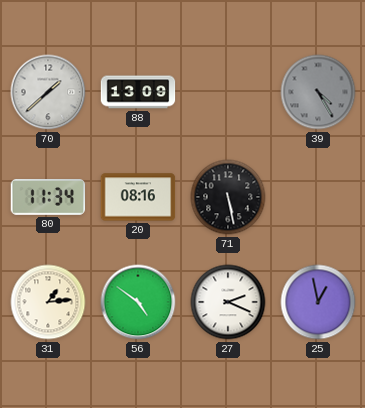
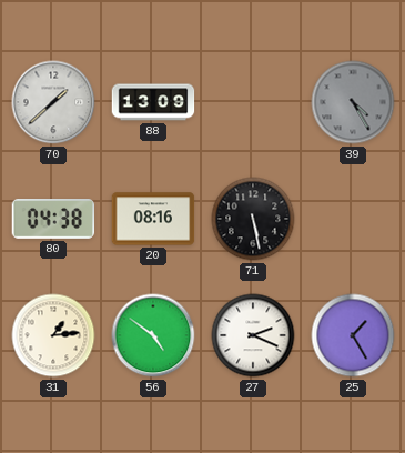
80: 11:34 -> 04:38 (53, 220)
25: 12:58 -> 1:25 (353, 335)
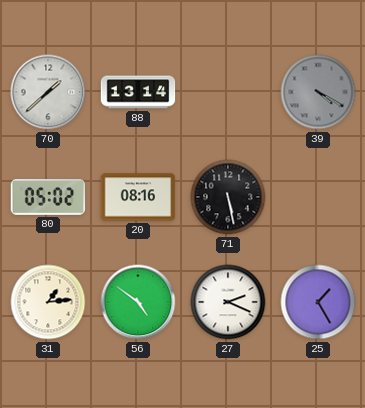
88: 13:09 -> 13:14 (138, 92)
39: 4:25 -> 4:20 (318, 92)
80: 04:38 -> 05:02 (48, 198)
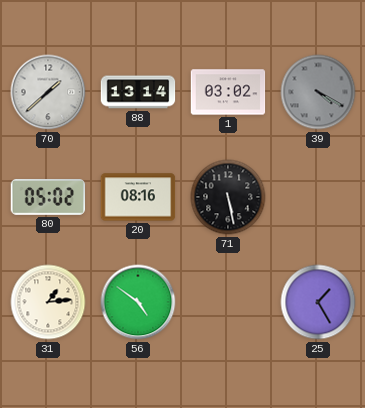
1: none -> 03:02 (228, 92)
27: 2:19 -> none (228, 302)
